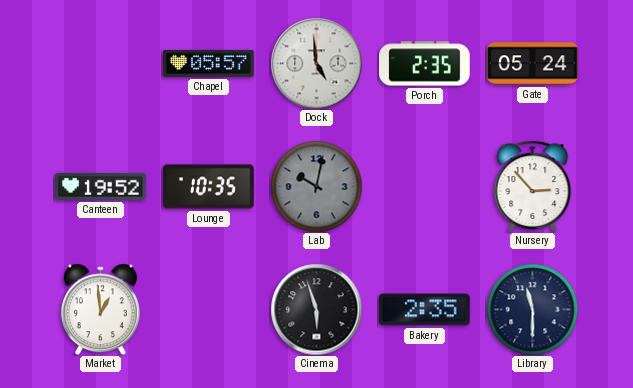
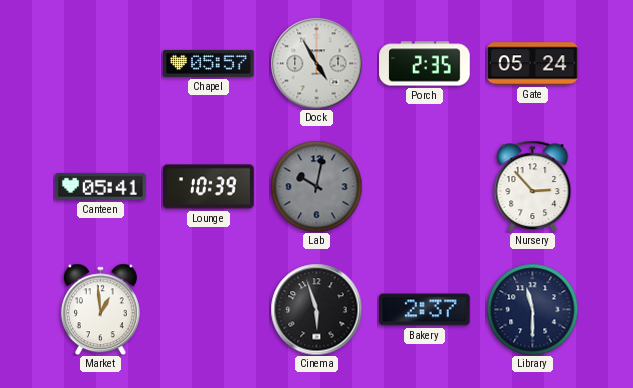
Dock: 4:59 -> 4:55 (316, 63)
Canteen: 19:52 -> 05:41 (101, 186)
Lounge: 10:35 -> 10:39 (209, 187)
Bakery: 2:35 -> 2:37 (425, 310)
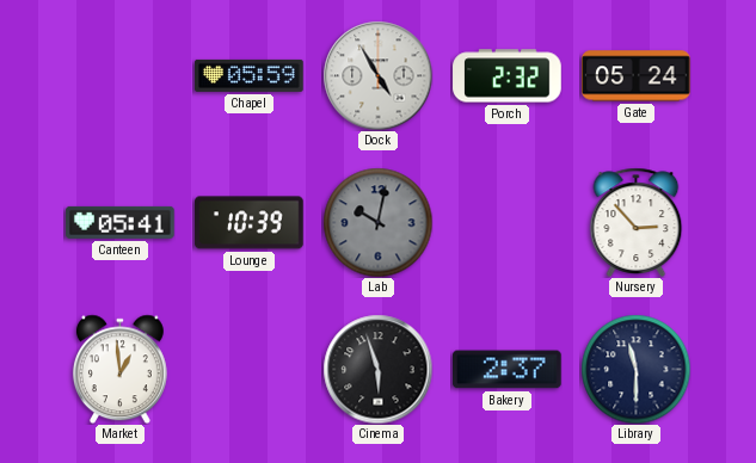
Chapel: 05:57 -> 05:59 (250, 75)
Porch: 2:35 -> 2:32 (508, 76)
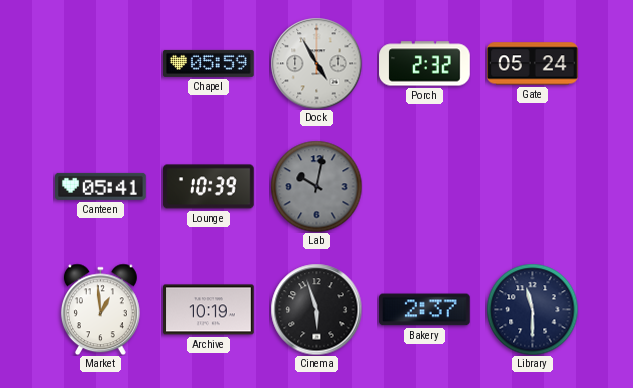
Nursery: 2:53 -> none (637, 222)
Archive: none -> 10:19 (209, 310)
